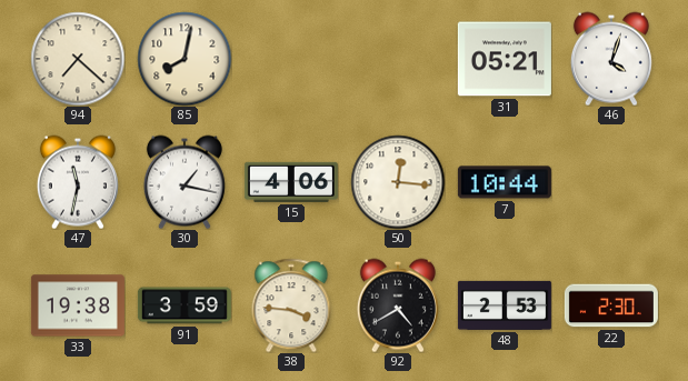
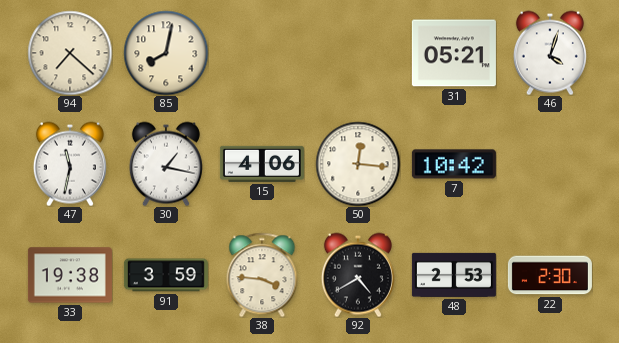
7: 10:44 -> 10:42 (454, 164)
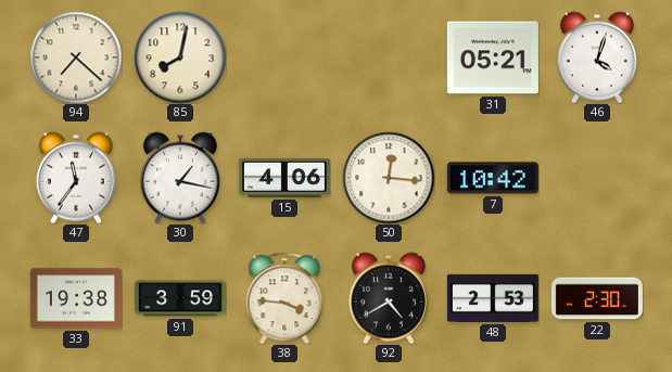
47: 11:32 -> 11:36 (76, 178)
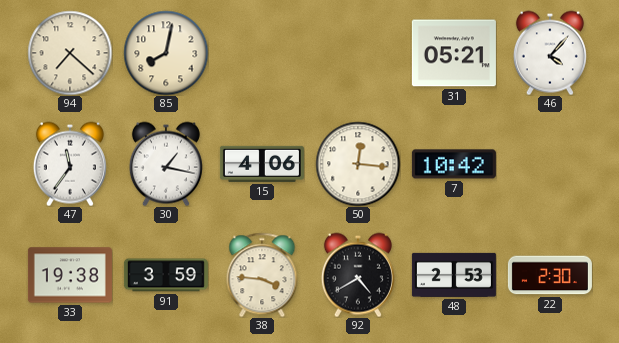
46: 4:03 -> 4:07 (550, 53)
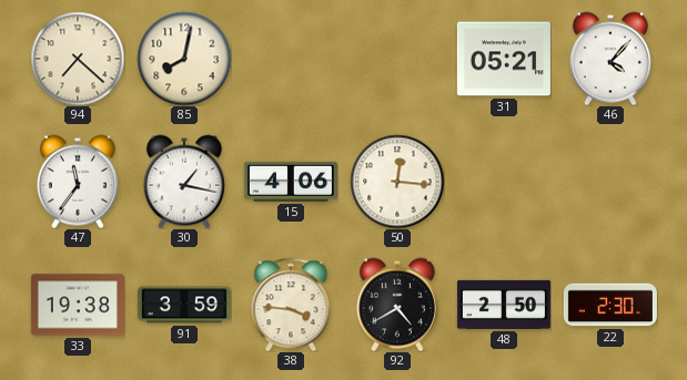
7: 10:42 -> none (454, 164)
48: 2:53 -> 2:50 (504, 305)
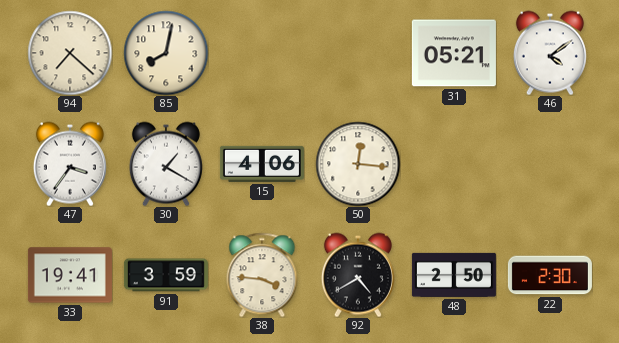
46: 4:07 -> 4:09 (550, 53)
47: 11:36 -> 3:36 (70, 164)
30: 1:17 -> 1:20 (166, 164)
33: 19:38 -> 19:41 (70, 275)
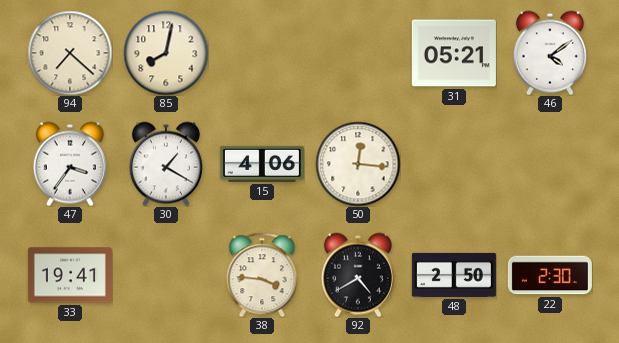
91: 3:59 -> none (166, 275)
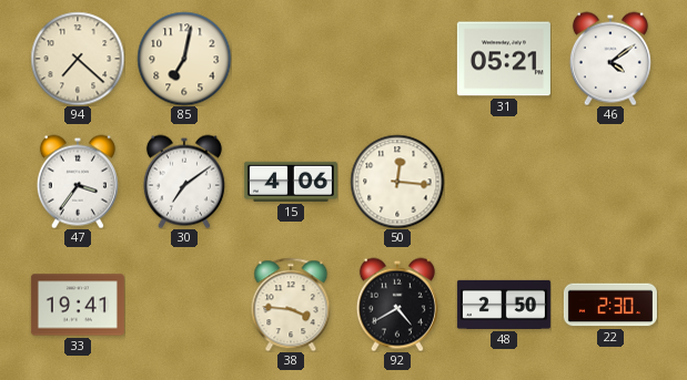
85: 8:02 -> 7:02 (184, 59)
30: 1:20 -> 7:09 (184, 182)
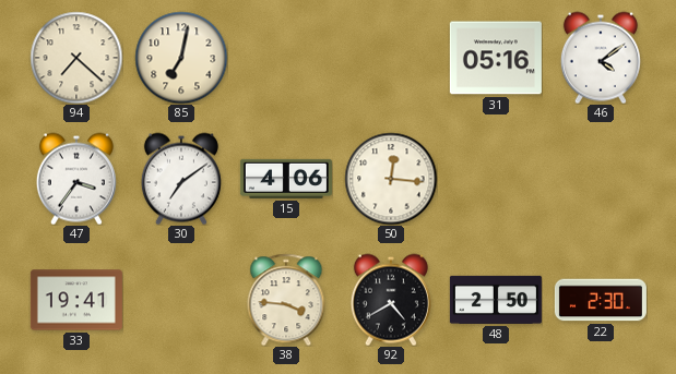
31: 05:21 -> 05:16 (496, 58)
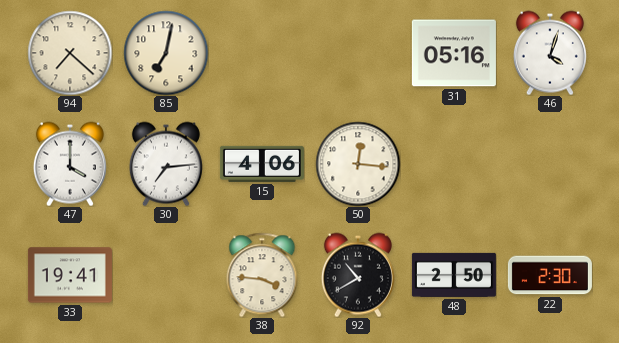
46: 4:09 -> 4:03 (550, 53)
47: 3:36 -> 4:00 (70, 164)
30: 7:09 -> 7:14 (166, 164)
92: 4:40 -> 10:40 (358, 275)
